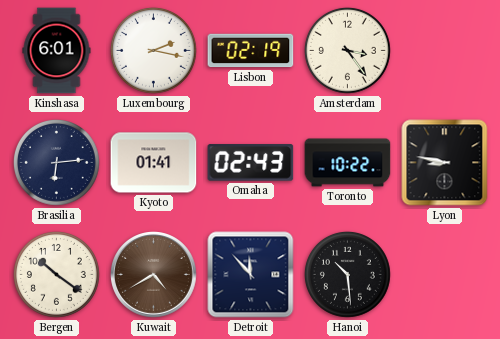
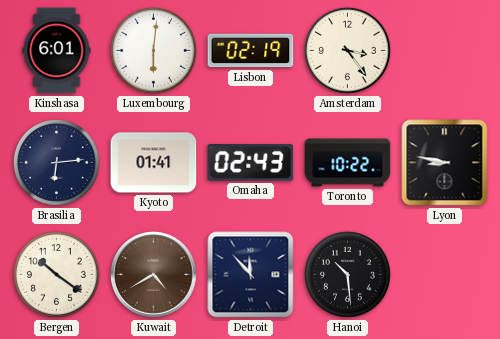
Luxembourg: 2:17 -> 6:01 (153, 50)
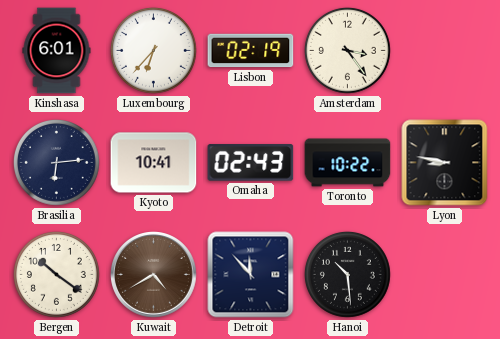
Luxembourg: 6:01 -> 6:37 (153, 50)
Kyoto: 01:41 -> 10:41 (154, 163)
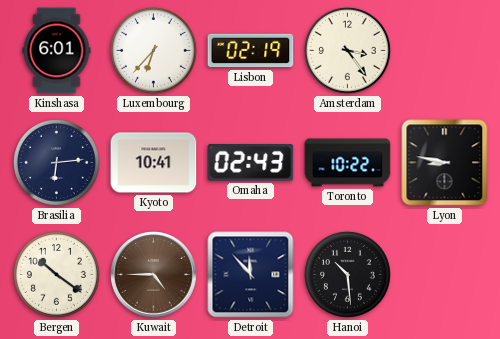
Kuwait: 4:40 -> 4:45 (154, 275)
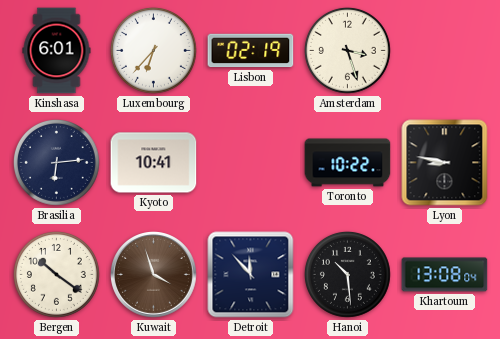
Amsterdam: 3:24 -> 3:27 (347, 50)
Omaha: 02:43 -> none (251, 163)
Kuwait: 4:45 -> 3:57 (154, 275)
Khartoum: none -> 13:08 (445, 275)
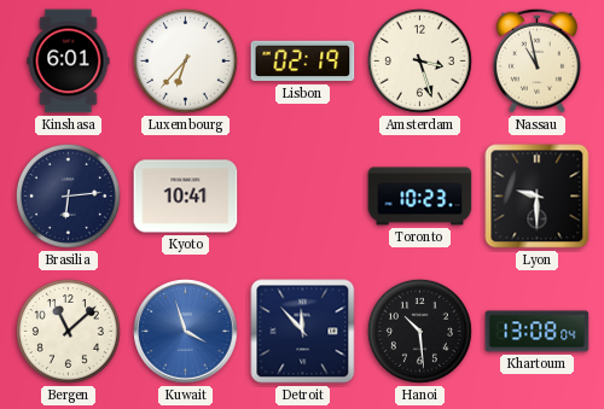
Nassau: none -> 10:58 (536, 60)
Toronto: 10:22 -> 10:23 (420, 197)
Lyon: 8:47 -> 9:30 (538, 197)
Bergen: 10:21 -> 11:08 (68, 331)
Kuwait dial: brown -> blue (186, 332)
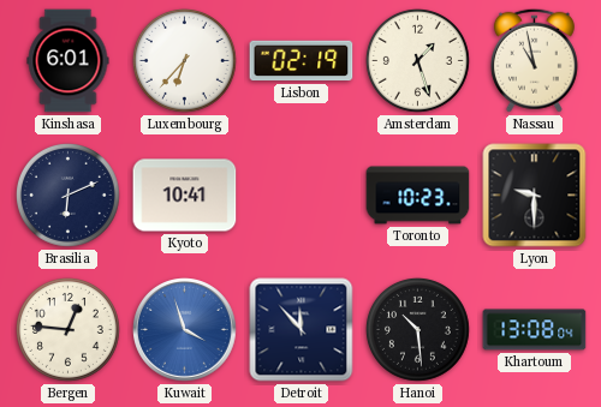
Amsterdam: 3:27 -> 1:27 (417, 60)
Brasilia: 6:14 -> 6:11 (67, 194)
Bergen: 11:08 -> 12:46 (67, 329)
